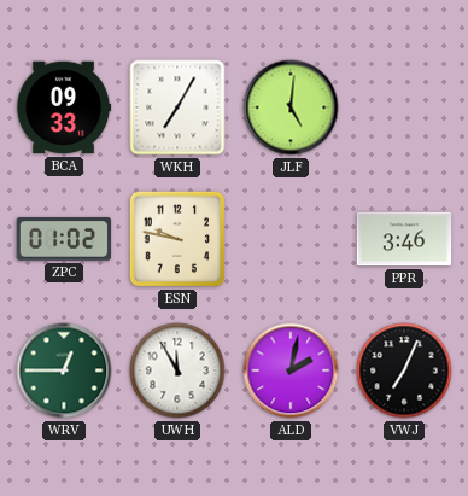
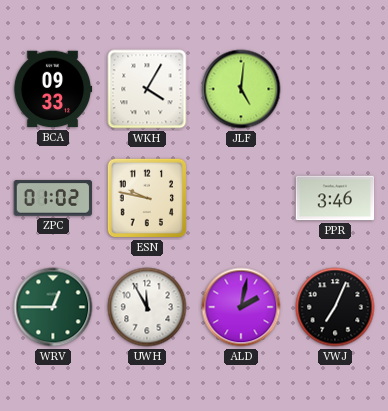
WKH: 7:05 -> 4:05 (147, 89)
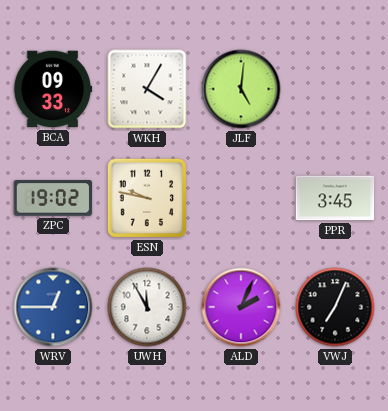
ZPC: 01:02 -> 19:02 (53, 198)
PPR: 3:46 -> 3:45 (335, 198)
WRV dial: green -> blue (53, 307)
ALD: 2:02 -> 2:04 (241, 307)
